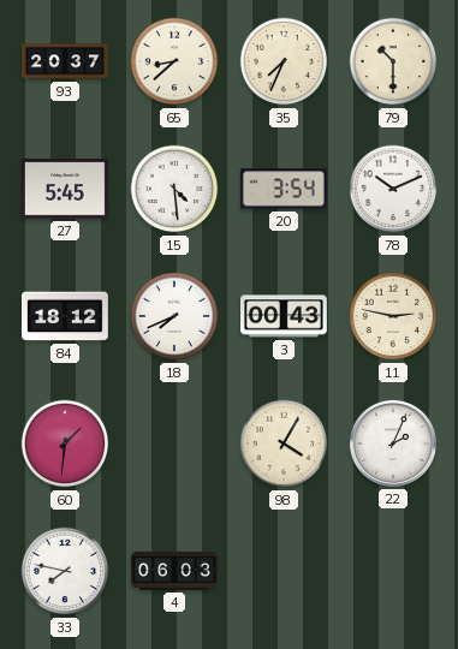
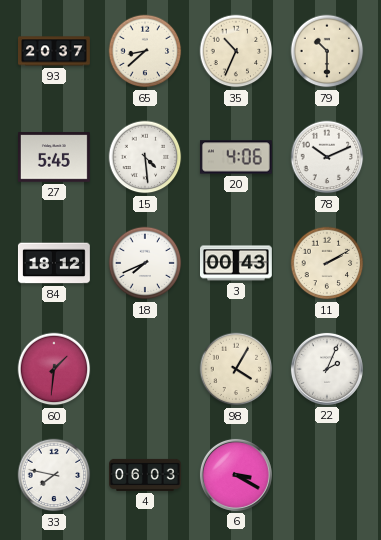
35: 7:34 -> 10:34 (236, 51)
20: 3:54 -> 4:06 (236, 157)
11: 2:47 -> 2:10 (327, 263)
6: none -> 3:20 (236, 475)
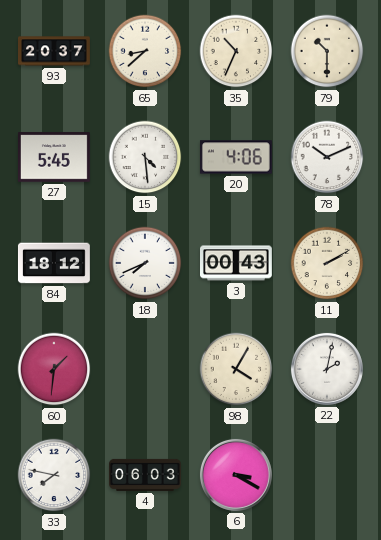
22: 2:04 -> 2:02 (327, 369)
